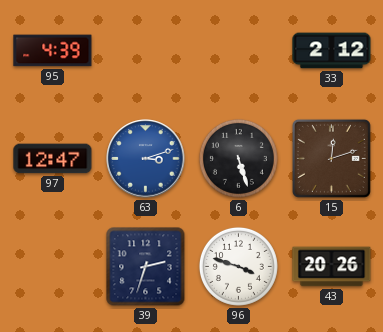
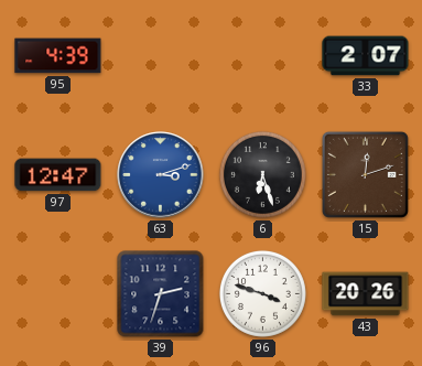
33: 2:12 -> 2:07 (366, 56)
6: 5:27 -> 6:27 (262, 174)
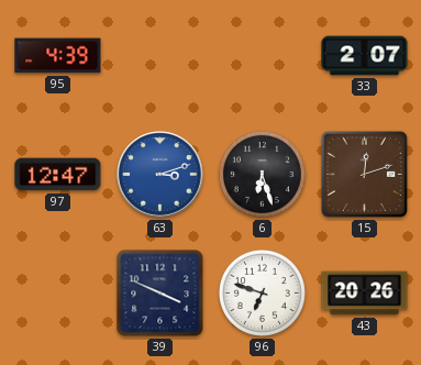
39: 2:33 -> 3:49 (160, 294)
96: 3:48 -> 6:48 (262, 292)
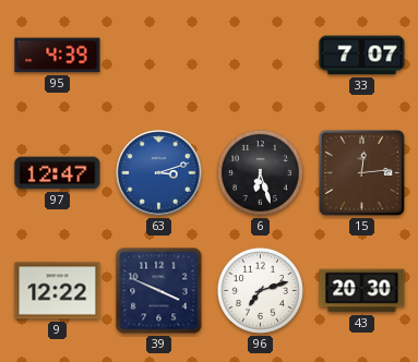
33: 2:07 -> 7:07 (362, 56)
15: 12:12 -> 12:14 (361, 172)
9: none -> 12:22 (58, 291)
96: 6:48 -> 7:12 (260, 290)
43: 20:26 -> 20:30 (362, 291)
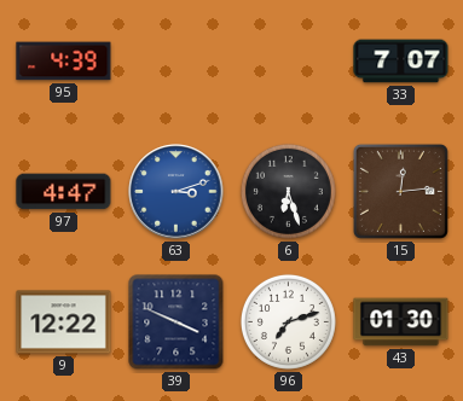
97: 12:47 -> 4:47 (64, 192)
43: 20:30 -> 01:30 (401, 322)
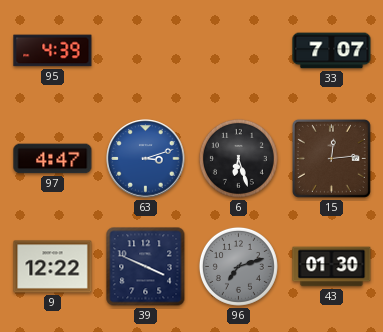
96 dial: white -> grey (238, 266)
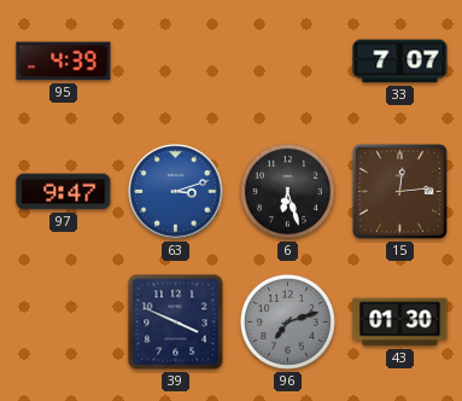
97: 4:47 -> 9:47 (64, 192)
9: 12:22 -> none (53, 267)
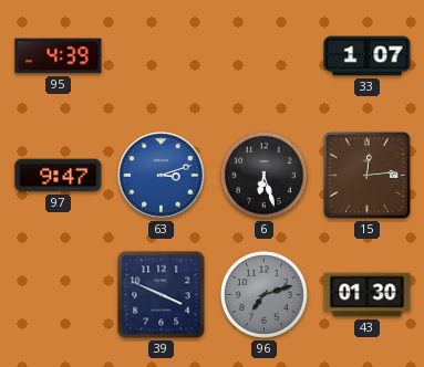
33: 7:07 -> 1:07 (368, 56)
